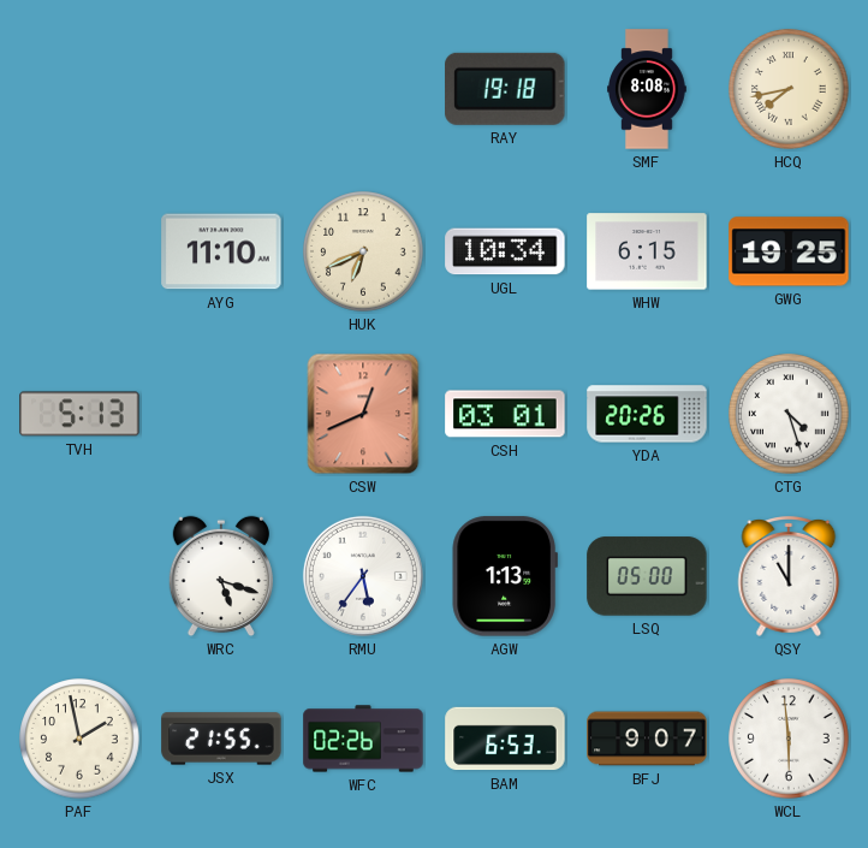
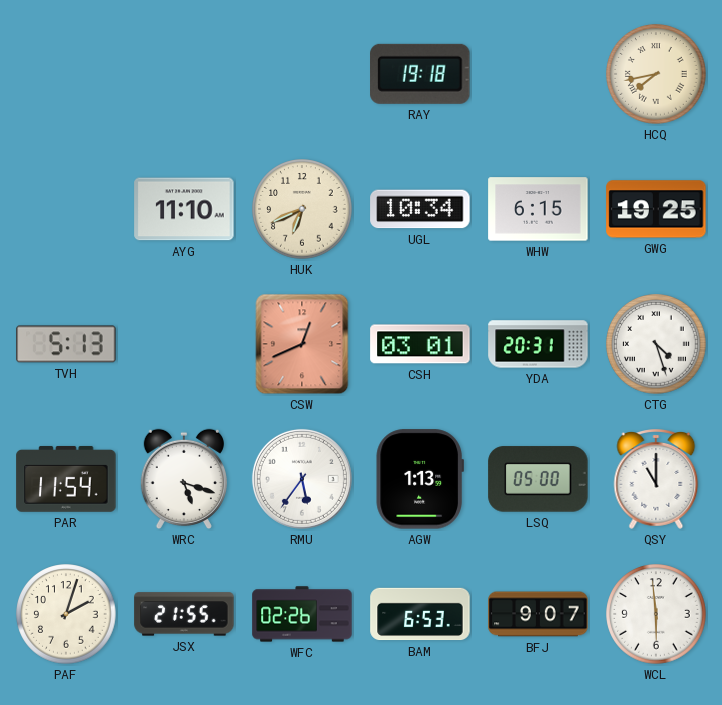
SMF: 8:08 -> none (648, 89)
YDA: 20:26 -> 20:31 (538, 344)
PAR: none -> 11:54 (66, 479)
PAF: 1:58 -> 2:03 (66, 614)
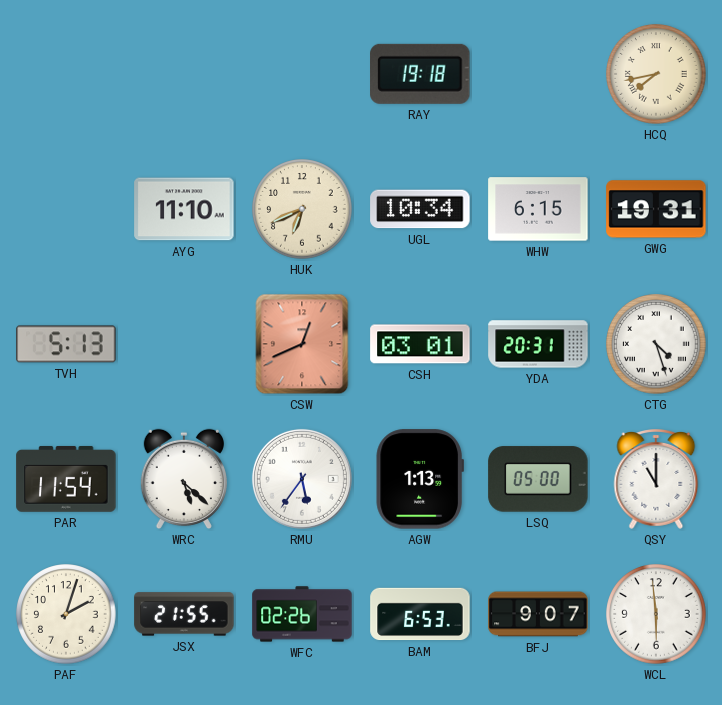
GWG: 19:25 -> 19:31 (656, 209)
WRC: 5:18 -> 5:22 (184, 479)
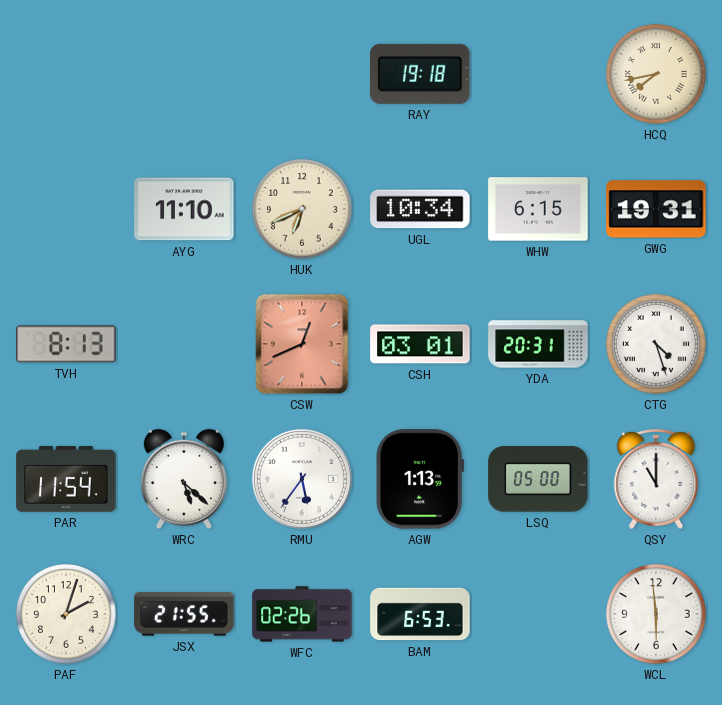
TVH: 5:13 -> 8:13 (66, 344)
BFJ: 9:07 -> none (538, 614)
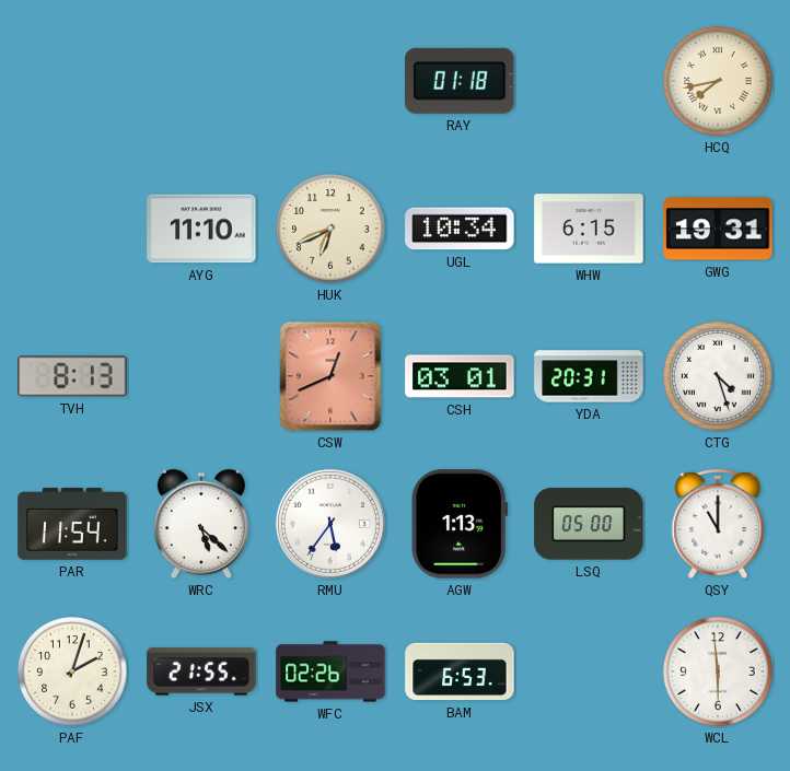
RAY: 19:18 -> 01:18 (460, 81)
